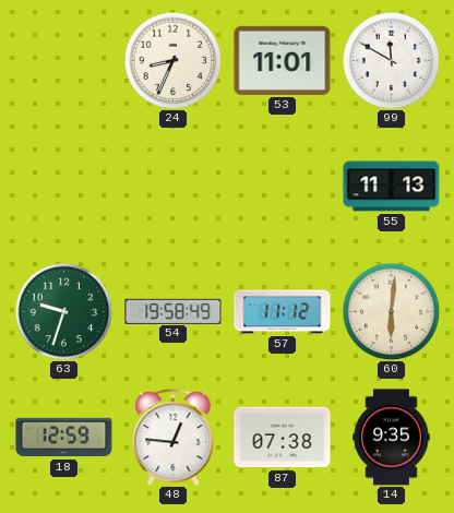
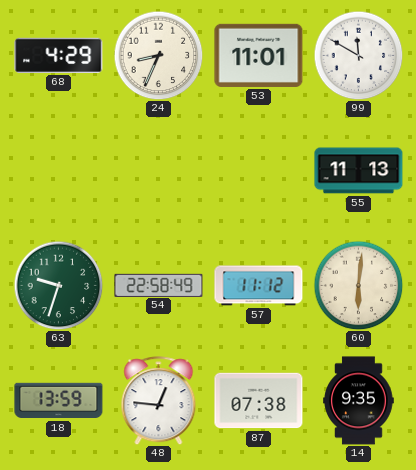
68: none -> 4:29 (59, 55)
54: 19:58 -> 22:58 (159, 285)
18: 12:59 -> 13:59 (59, 401)
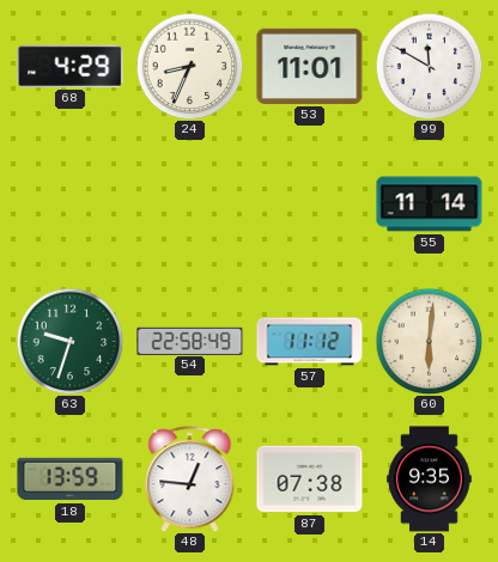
55: 11:13 -> 11:14 (430, 204)
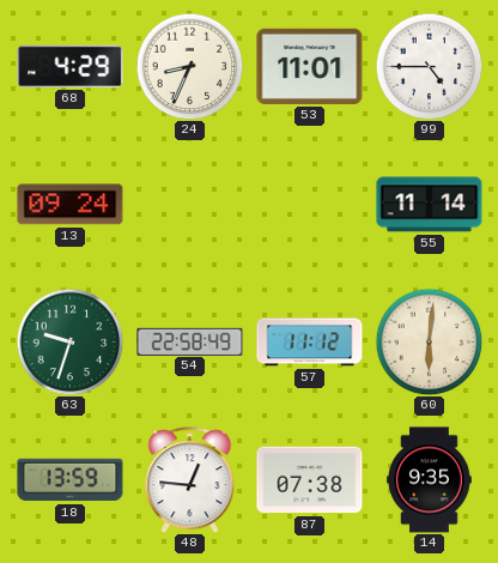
99: 11:50 -> 4:45 (429, 66)
13: none -> 09:24 (71, 205)
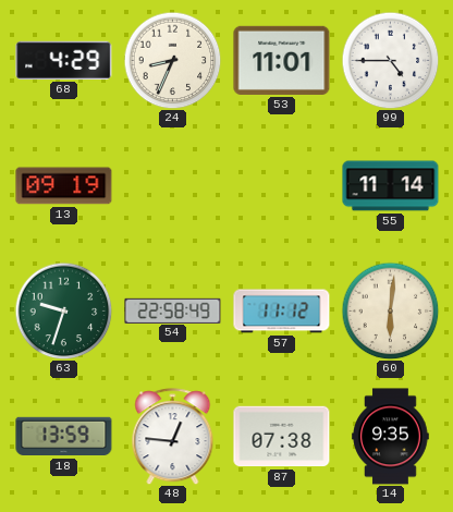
13: 09:24 -> 09:19 (64, 186)
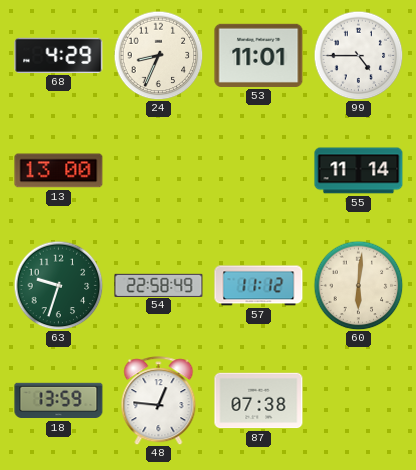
13: 09:19 -> 13:00 (59, 171)
14: 9:35 -> none (391, 437)
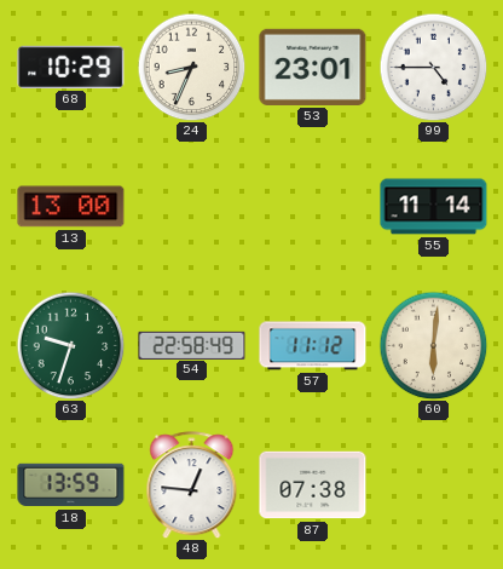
68: 4:29 -> 10:29 (71, 67)
53: 11:01 -> 23:01 (313, 67)
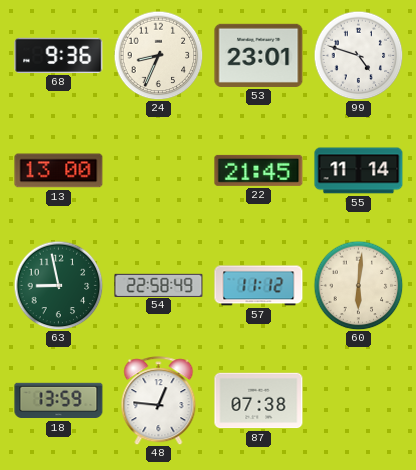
68: 10:29 -> 9:36 (59, 55)
99: 4:45 -> 4:48 (358, 55)
22: none -> 21:45 (259, 170)
63: 9:33 -> 8:58 (58, 285)
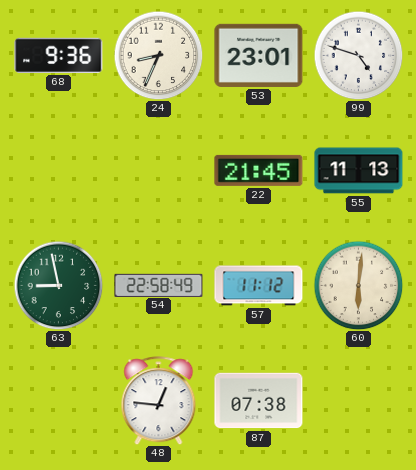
13: 13:00 -> none (59, 171)
55: 11:14 -> 11:13 (359, 171)
18: 13:59 -> none (59, 401)
